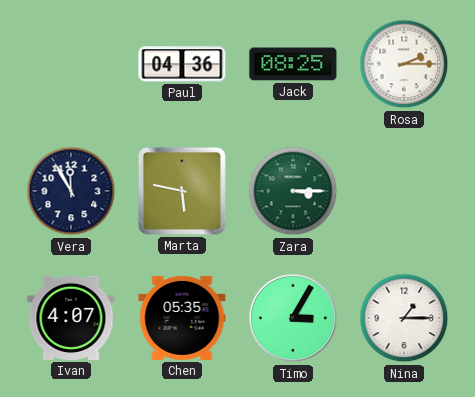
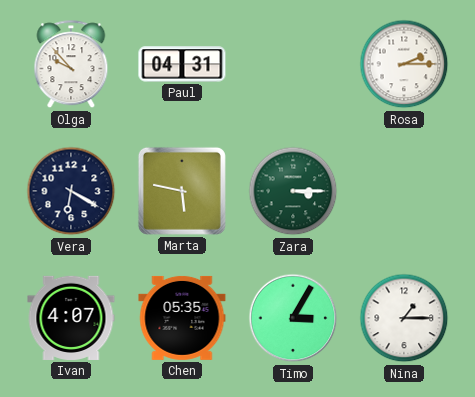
Olga: none -> 9:53 (71, 65)
Paul: 04:36 -> 04:31 (182, 64)
Jack: 08:25 -> none (293, 64)
Vera: 11:55 -> 6:20 (71, 191)
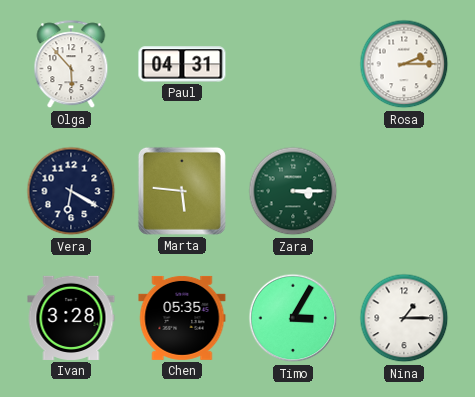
Olga: 9:53 -> 5:53 (71, 65)
Marta: 5:47 -> 5:46 (182, 191)
Ivan: 4:07 -> 3:28 (71, 318)
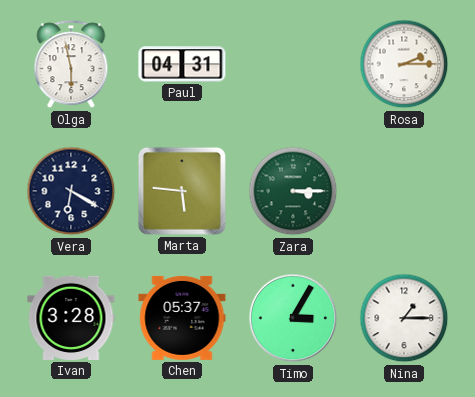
Olga: 5:53 -> 5:58 (71, 65)
Chen: 05:35 -> 05:37 (182, 318)
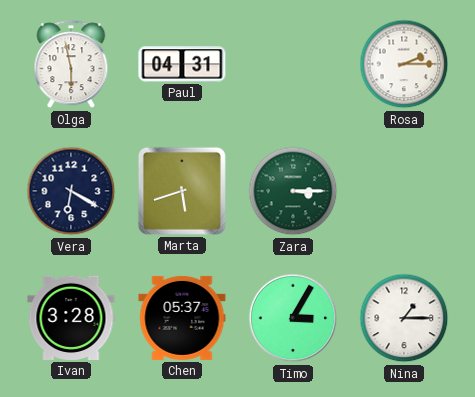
Marta: 5:46 -> 5:42 (182, 191)
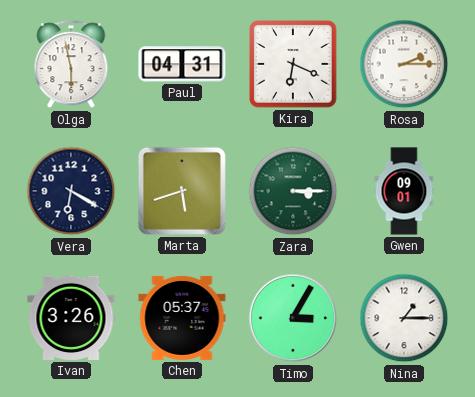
Kira: none -> 6:19 (293, 64)
Gwen: none -> 09:01 (404, 191)
Ivan: 3:28 -> 3:26 (71, 318)
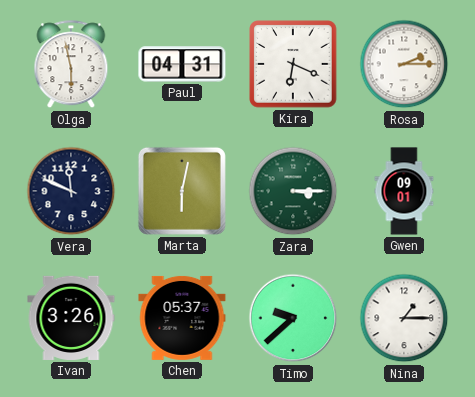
Vera: 6:20 -> 11:49 (71, 191)
Marta: 5:42 -> 6:02 (182, 191)
Timo: 3:05 -> 9:38 (293, 318)
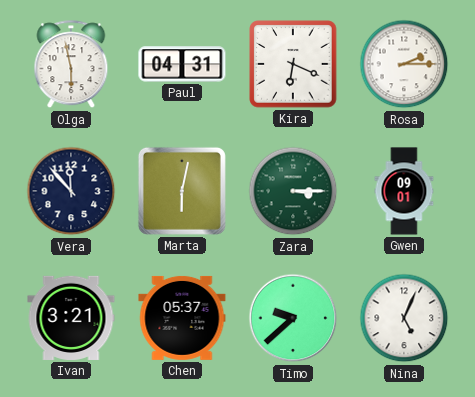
Vera: 11:49 -> 11:53 (71, 191)
Ivan: 3:26 -> 3:21 (71, 318)
Nina: 1:15 -> 5:04 (404, 318)
